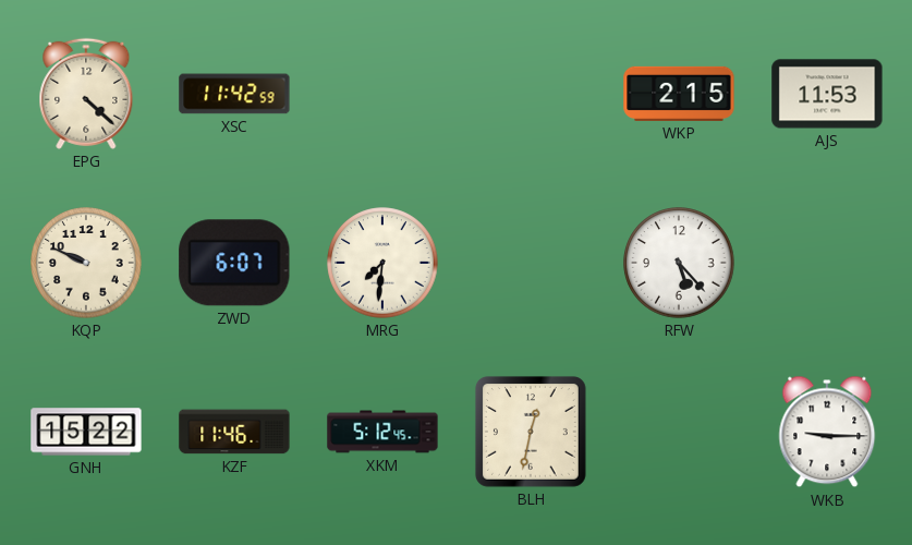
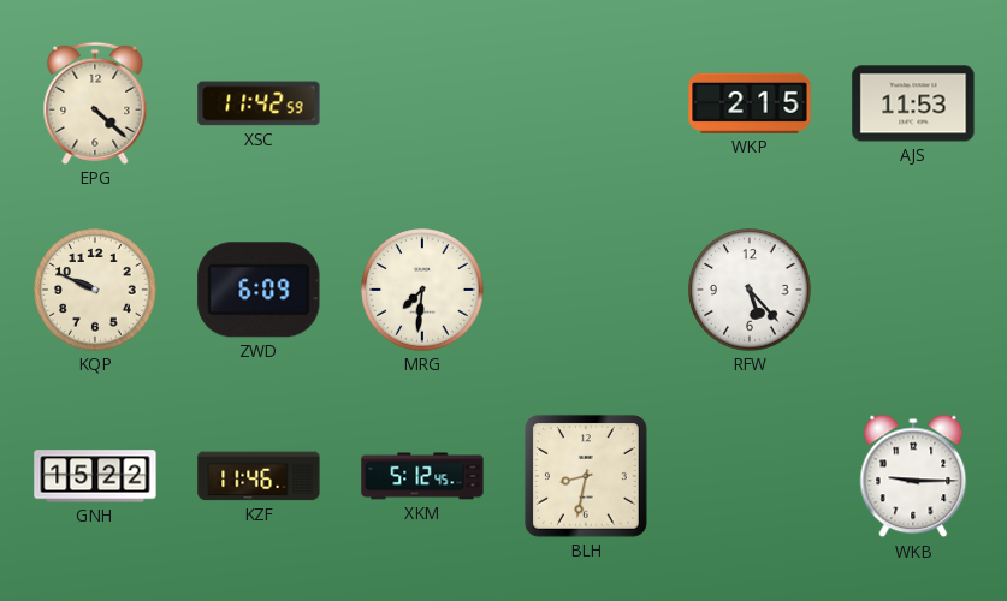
ZWD: 6:07 -> 6:09 (259, 290)
BLH: 12:32 -> 8:32 (586, 476)
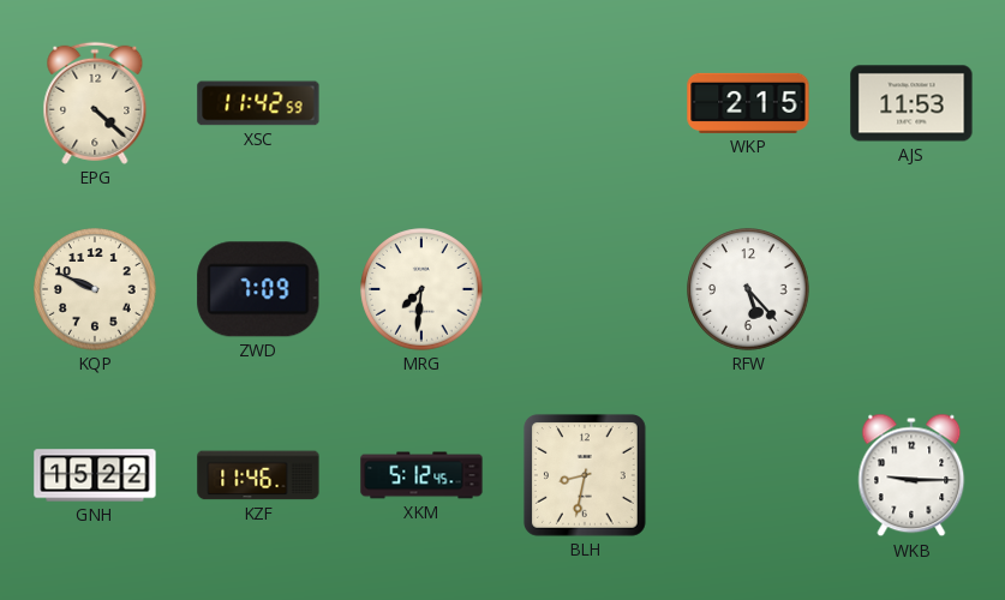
ZWD: 6:09 -> 7:09 (258, 289)
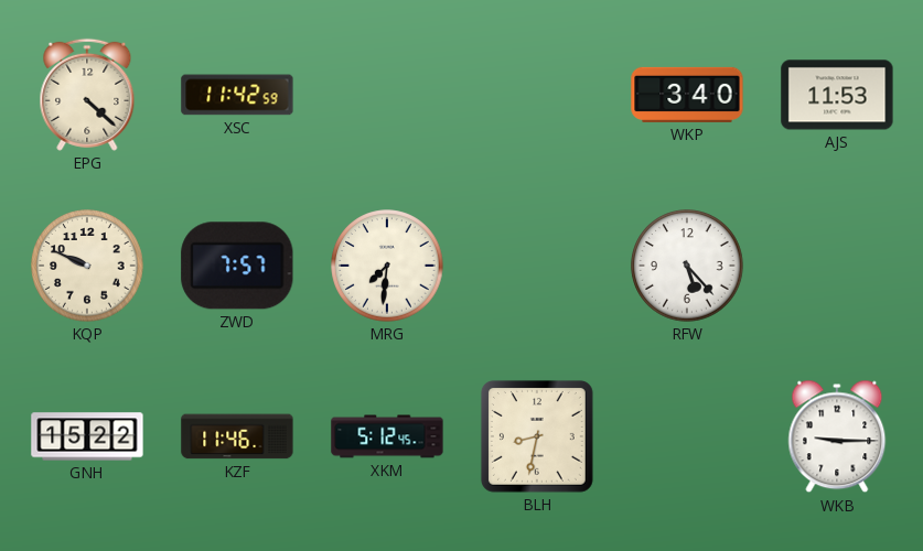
WKP: 2:15 -> 3:40 (687, 95)
ZWD: 7:09 -> 7:57 (237, 266)
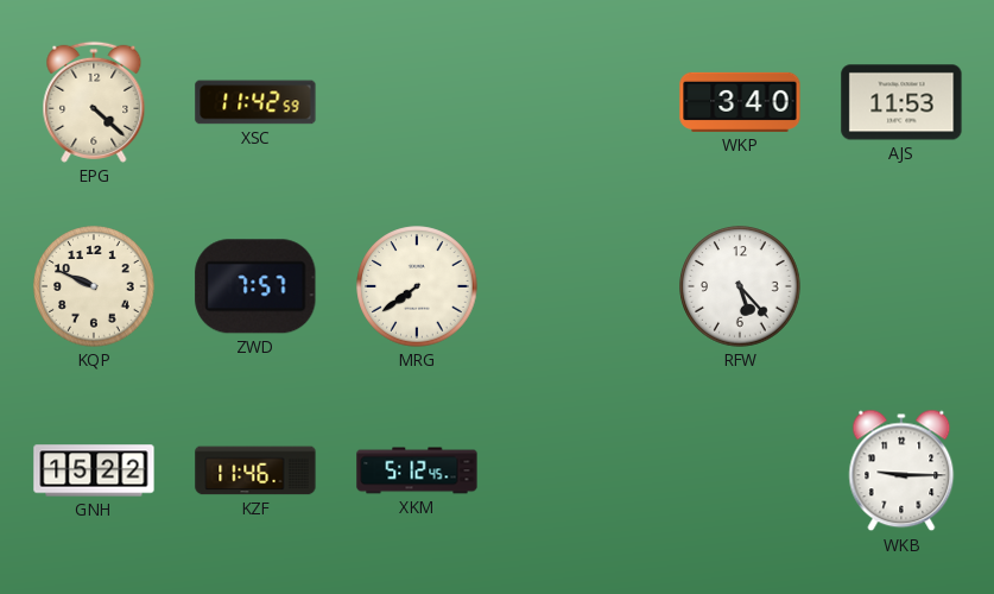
MRG: 7:31 -> 7:39 (417, 286)
BLH: 8:32 -> none (537, 436)
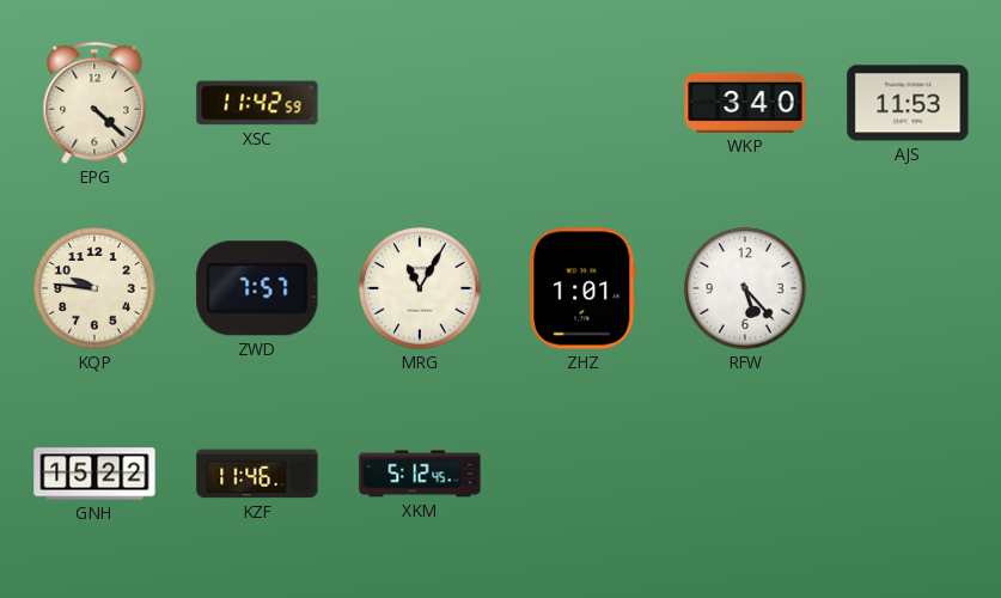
KQP: 9:49 -> 9:46 (94, 288)
MRG: 7:39 -> 11:05 (420, 288)
ZHZ: none -> 1:01 (582, 288)
WKB: 9:15 -> none (901, 470)
